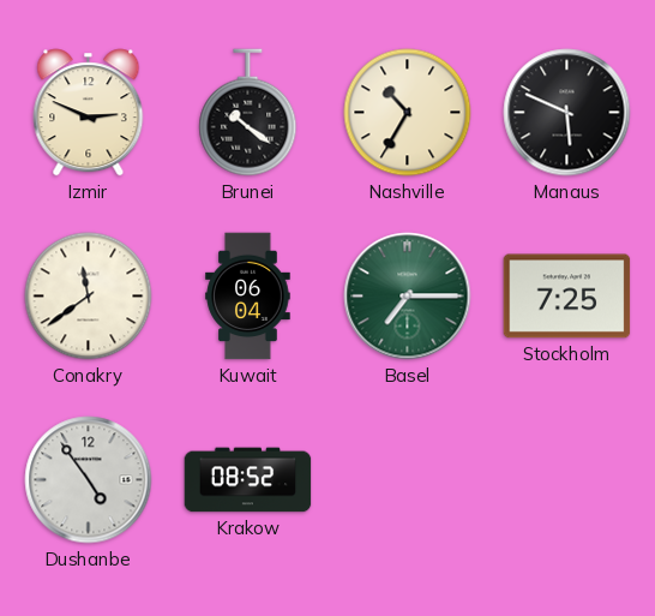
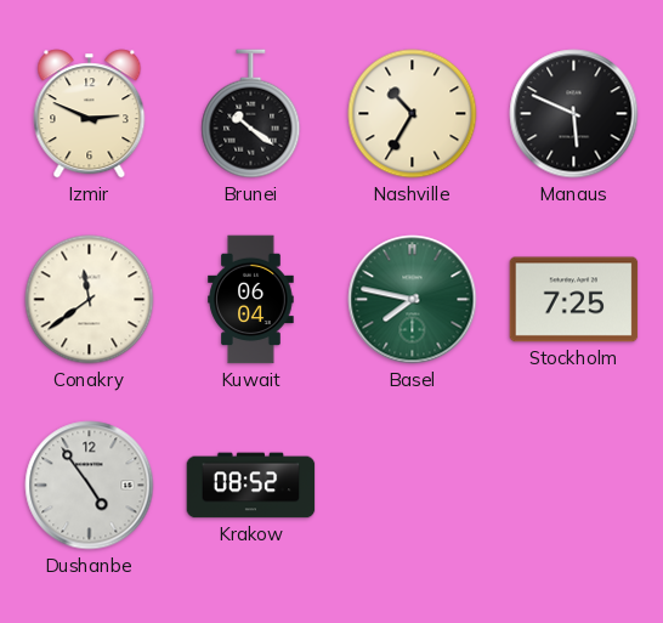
Basel: 7:15 -> 7:47 (413, 300)
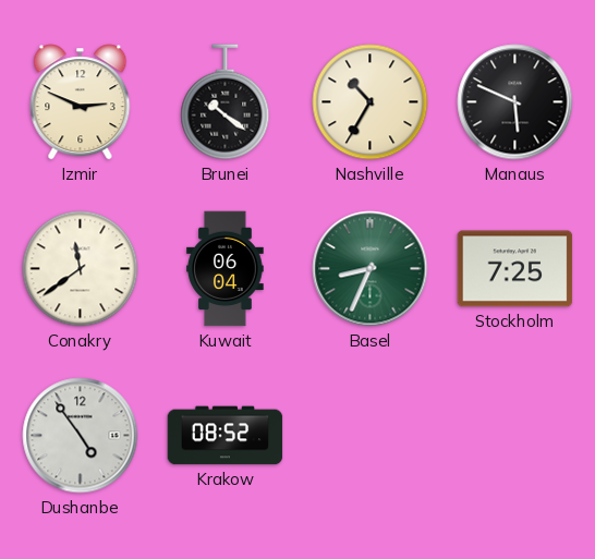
Basel: 7:47 -> 8:34 (371, 269)
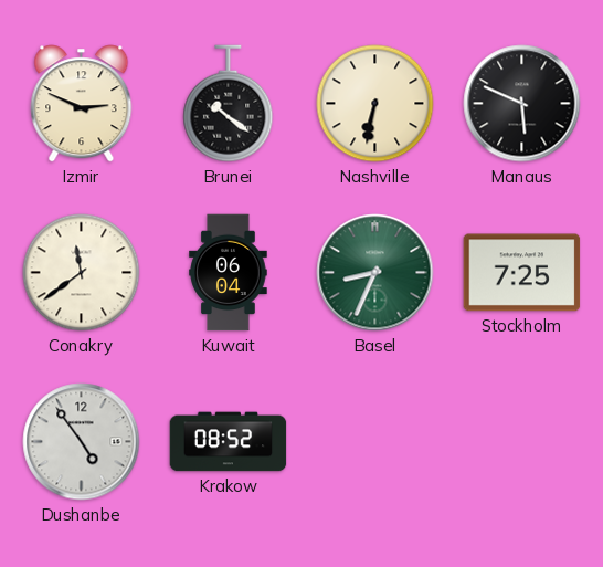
Nashville: 10:35 -> 6:32 (375, 104)
